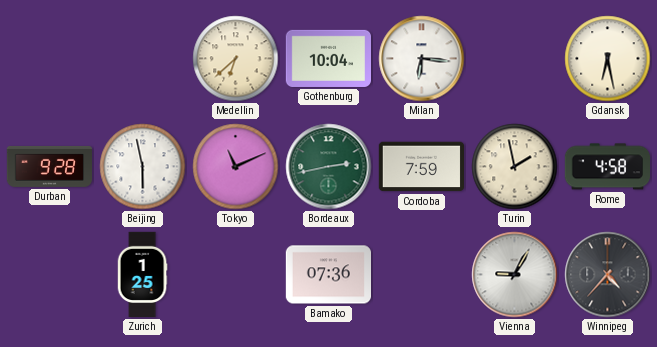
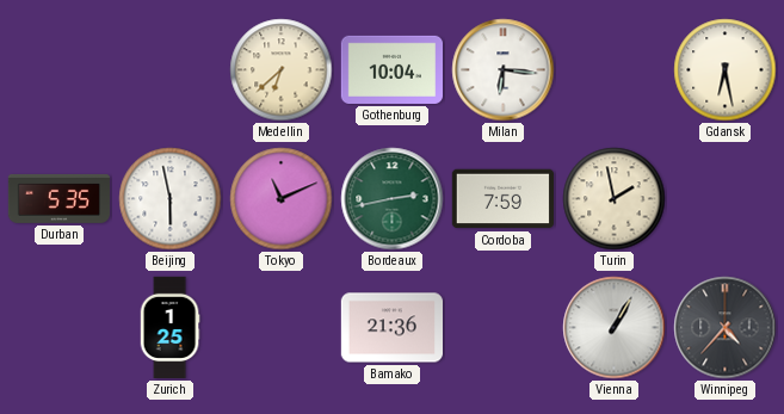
Durban: 9:28 -> 5:35 (58, 198)
Rome: 4:58 -> none (607, 167)
Bamako: 07:36 -> 21:36 (391, 328)
Vienna: 9:05 -> 1:05 (615, 328)
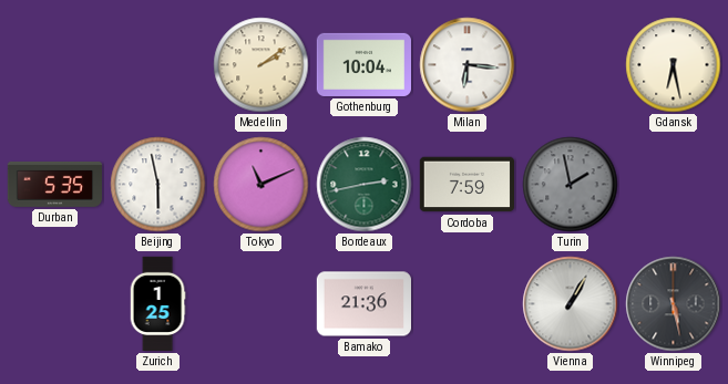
Medellin: 6:38 -> 2:09 (262, 65)
Turin dial: cream -> grey (571, 185)
Winnipeg: 4:37 -> 5:28 (674, 304)
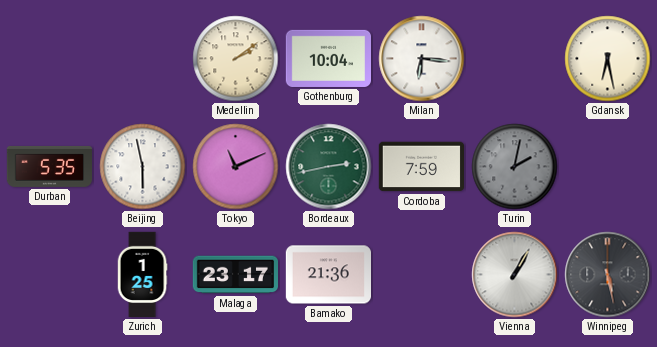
Turin: 1:58 -> 2:02 (515, 167)
Malaga: none -> 23:17 (235, 275)
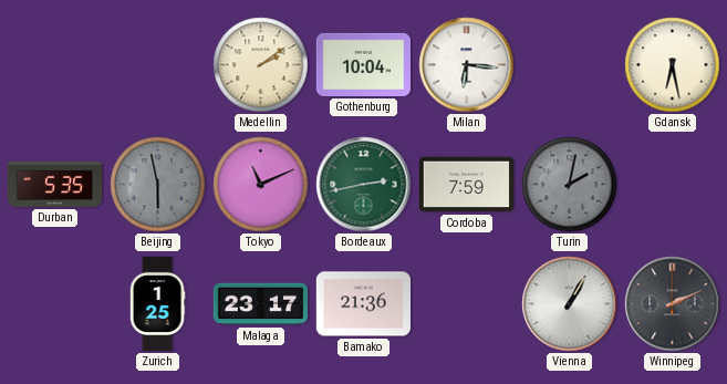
Beijing dial: white -> grey (158, 185)
Winnipeg: 5:28 -> 2:11 (673, 304)
